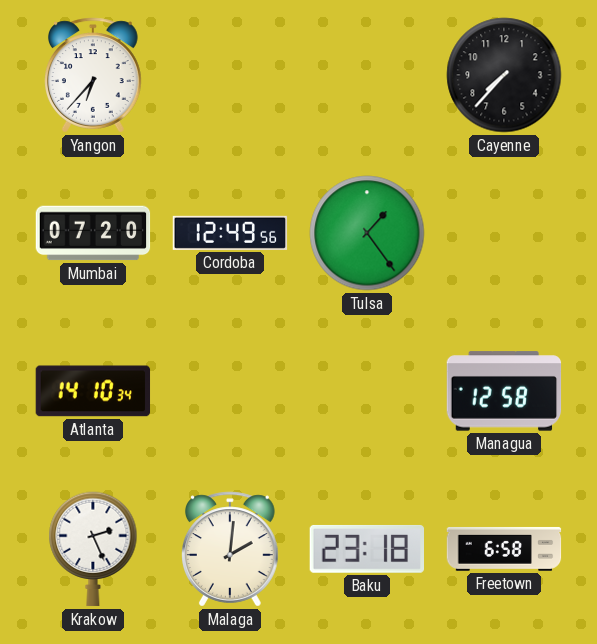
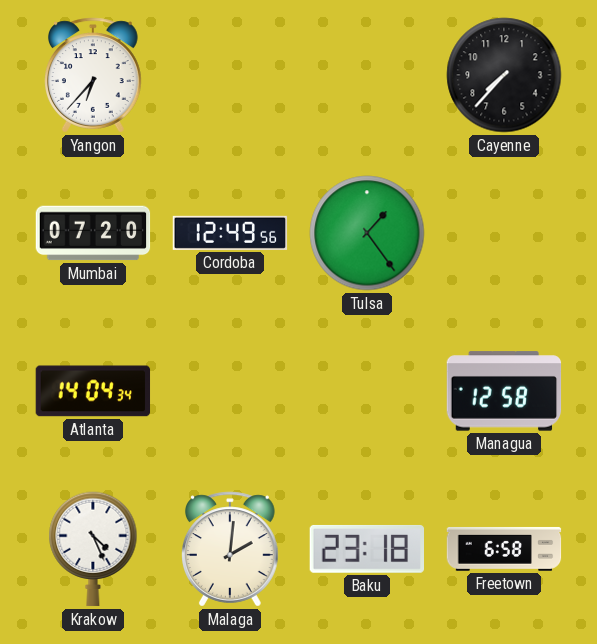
Atlanta: 14:10 -> 14:04 (93, 391)
Krakow: 2:26 -> 4:26 (93, 549)
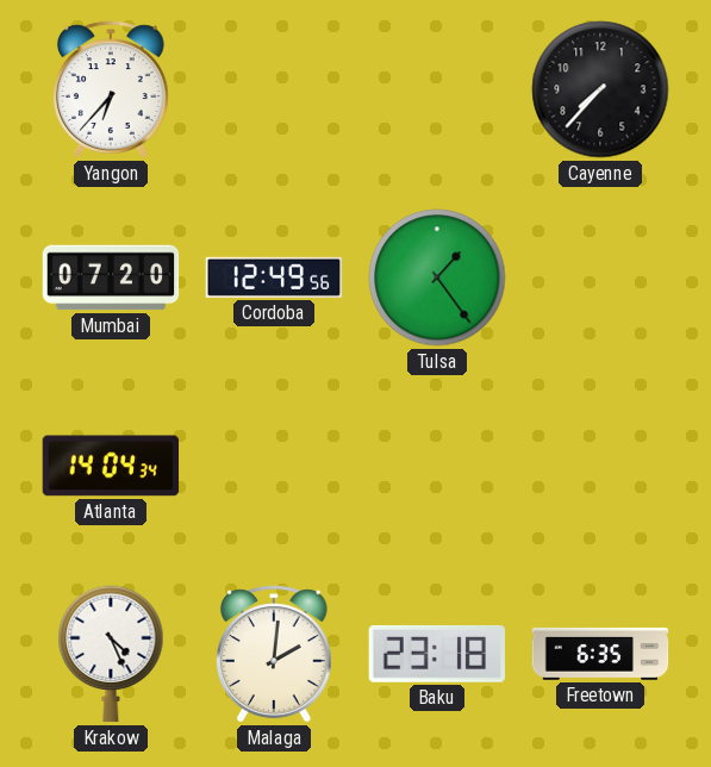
Managua: 12:58 -> none (504, 391)
Freetown: 6:58 -> 6:35 (600, 654)
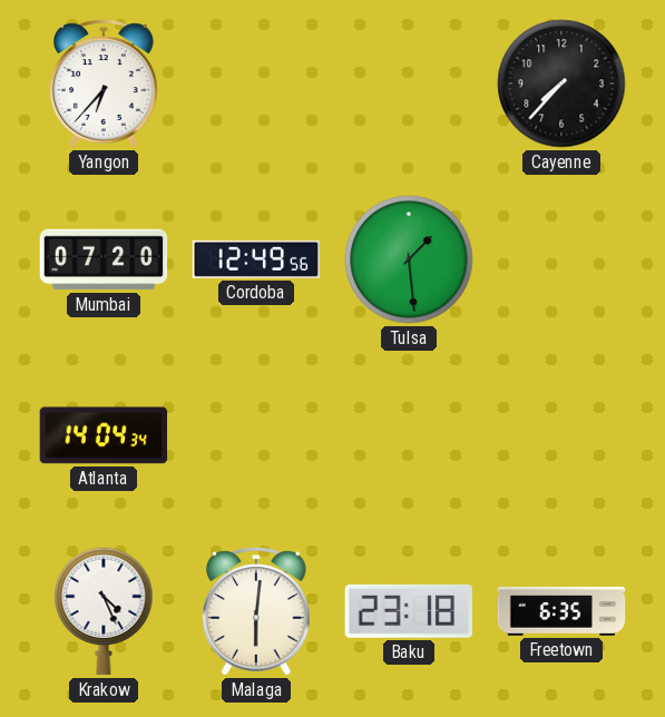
Tulsa: 1:24 -> 1:29 (409, 259)
Malaga: 2:01 -> 6:01 (257, 611)
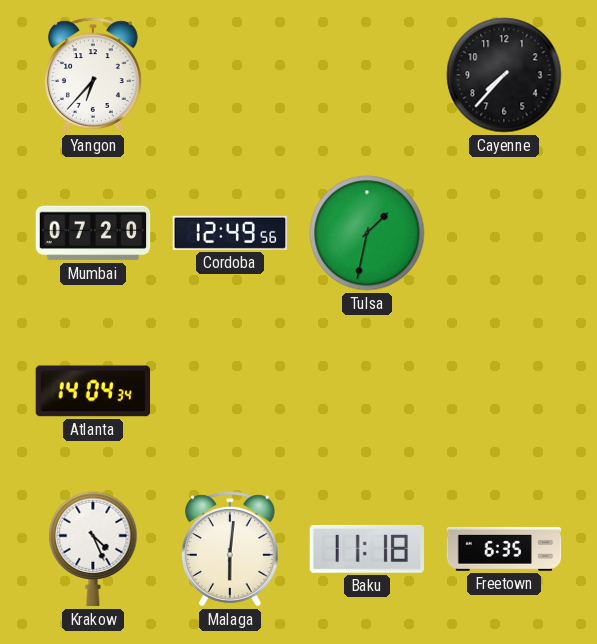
Tulsa: 1:29 -> 1:32 (367, 233)
Baku: 23:18 -> 11:18 (366, 549)
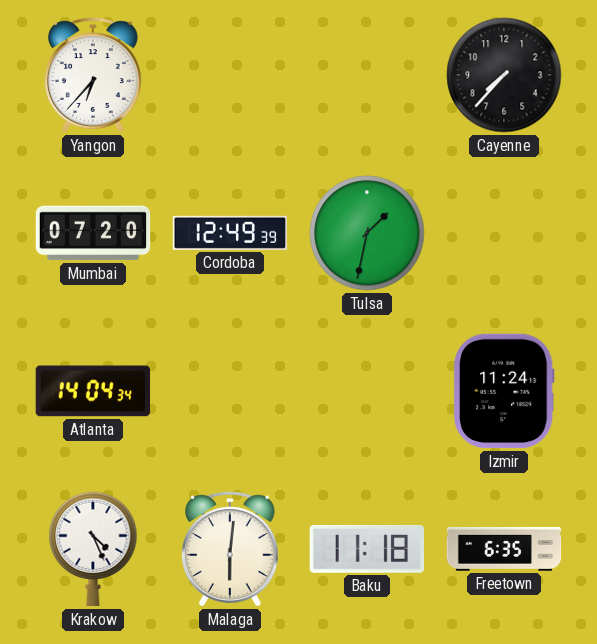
Cordoba: 12:49:56 -> 12:49:39 (230, 233)
Izmir: none -> 11:24 (504, 391)
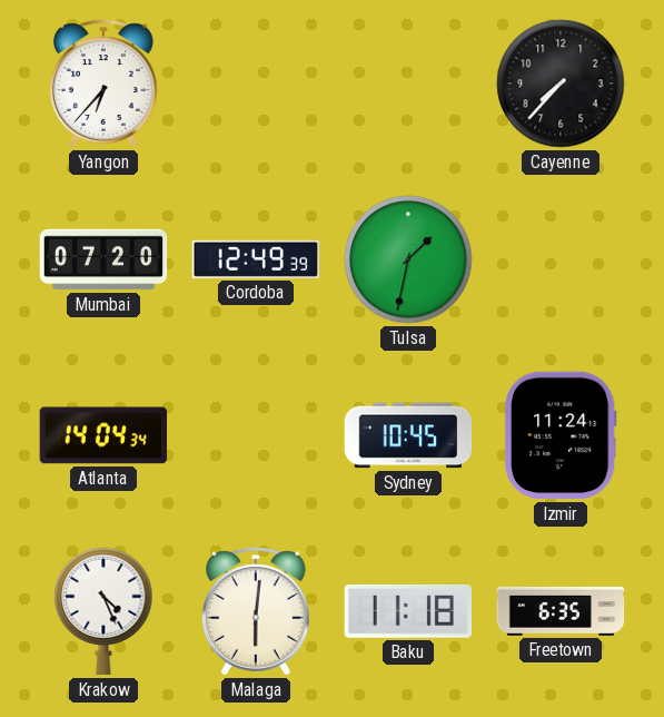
Sydney: none -> 10:45 (408, 435)
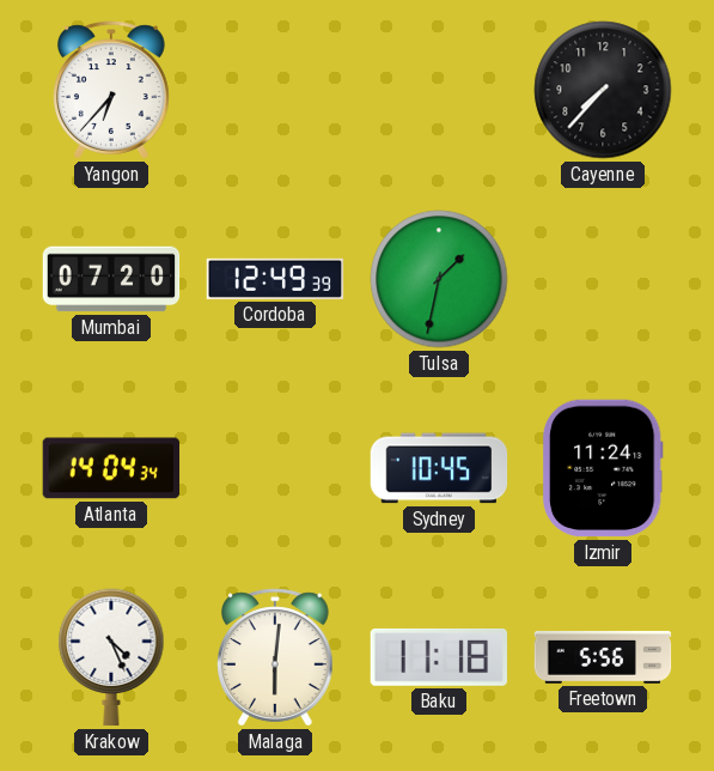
Freetown: 6:35 -> 5:56 (603, 657)
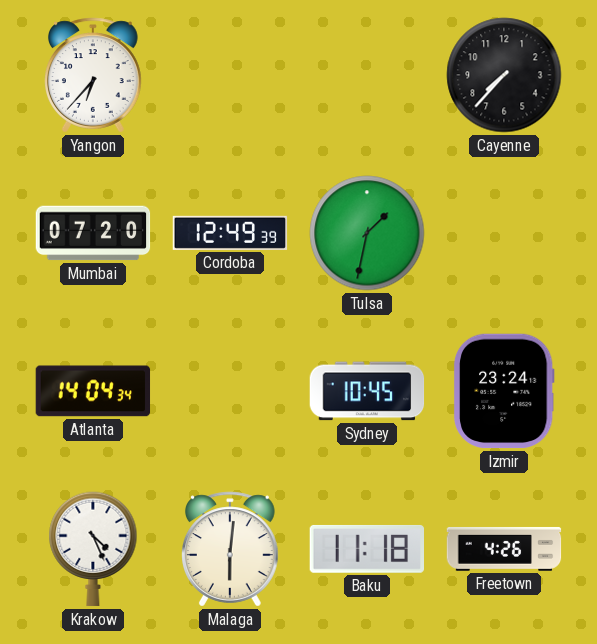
Izmir: 11:24 -> 23:24 (504, 391)
Freetown: 5:56 -> 4:26 (504, 549)
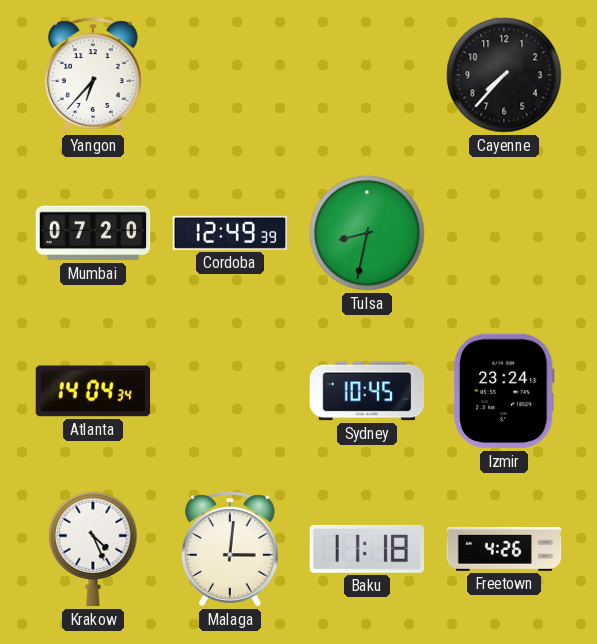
Tulsa: 1:32 -> 8:32 (367, 233)
Malaga: 6:01 -> 3:01 (231, 549)
